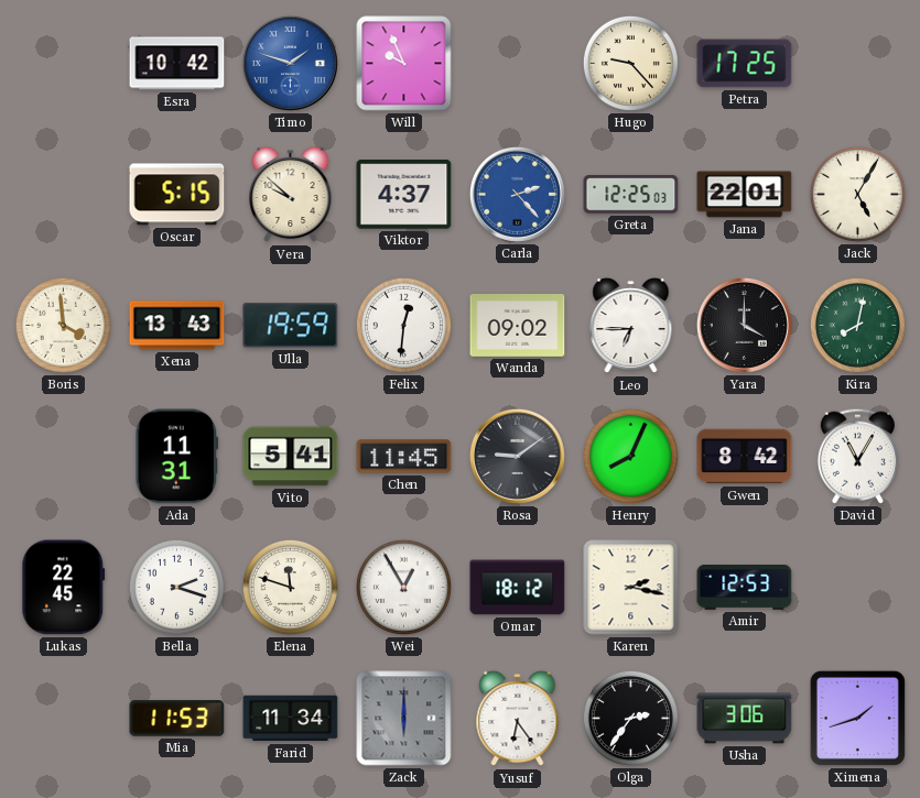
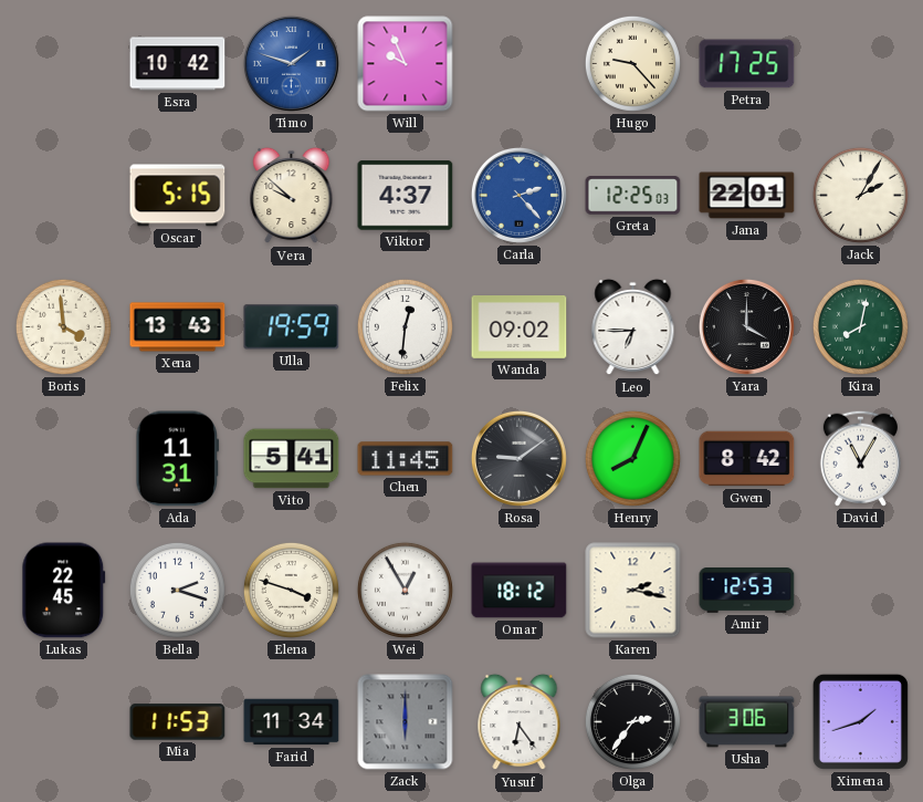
Jack: 5:05 -> 2:05 (860, 195)
Elena: 11:48 -> 3:48 (291, 590)
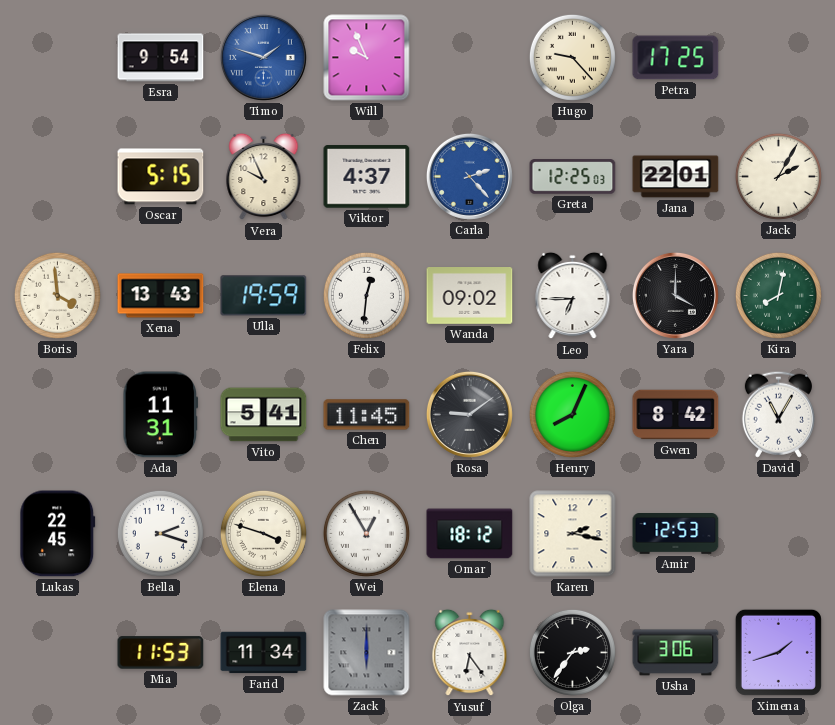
Esra: 10:42 -> 9:54 (161, 58)
Vera: 9:52 -> 9:56 (264, 177)
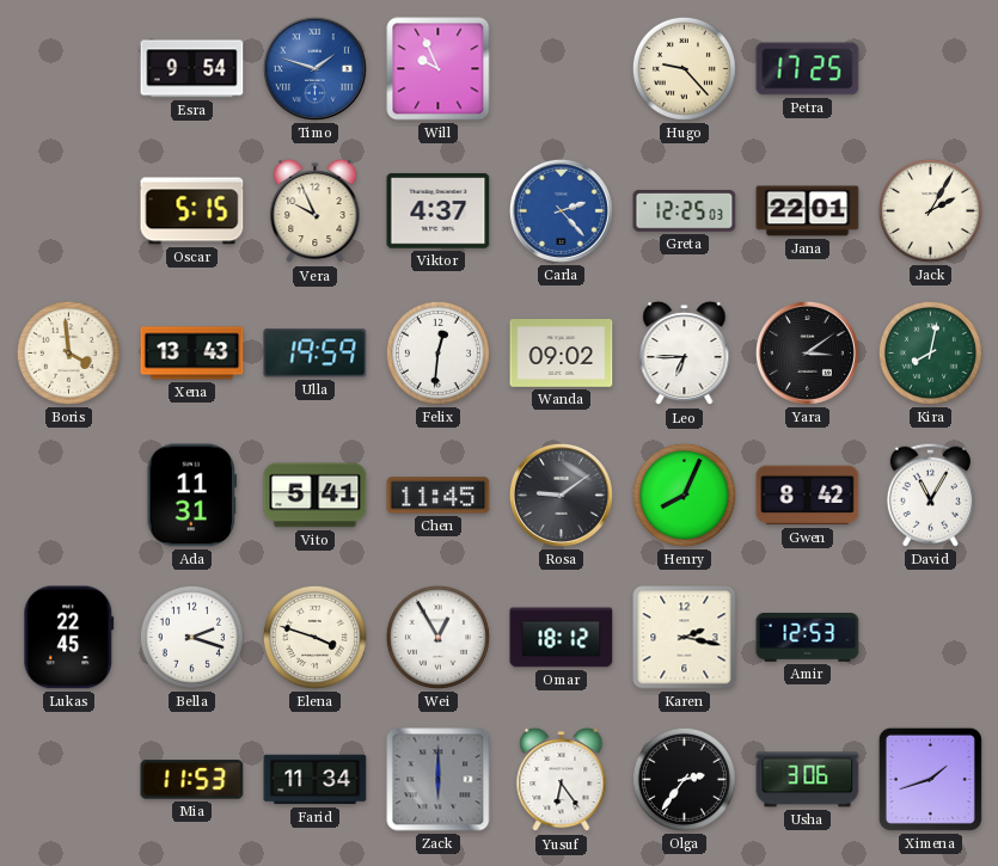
Yara: 4:00 -> 3:09 (807, 352)
